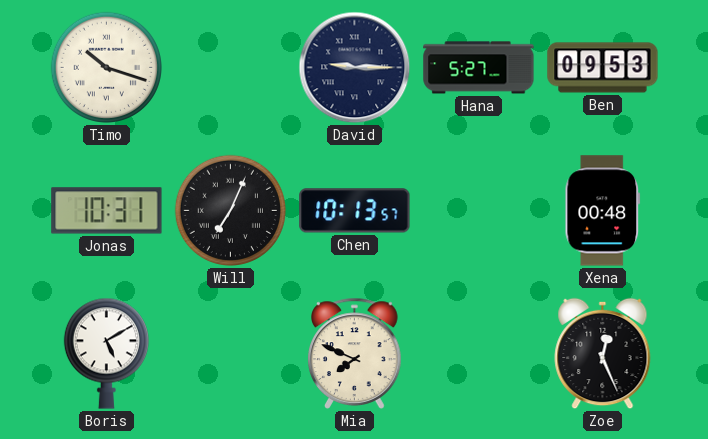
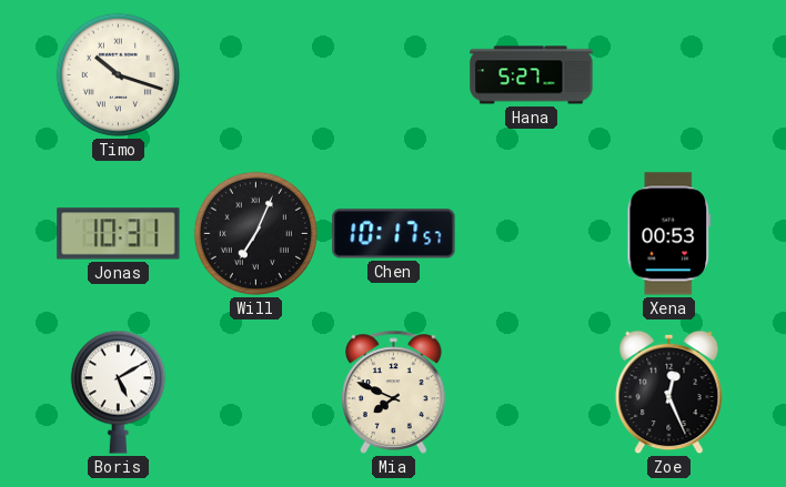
David: 9:15 -> none (355, 68)
Ben: 09:53 -> none (603, 68)
Chen: 10:13 -> 10:17 (394, 234)
Xena: 00:48 -> 00:53 (669, 234)
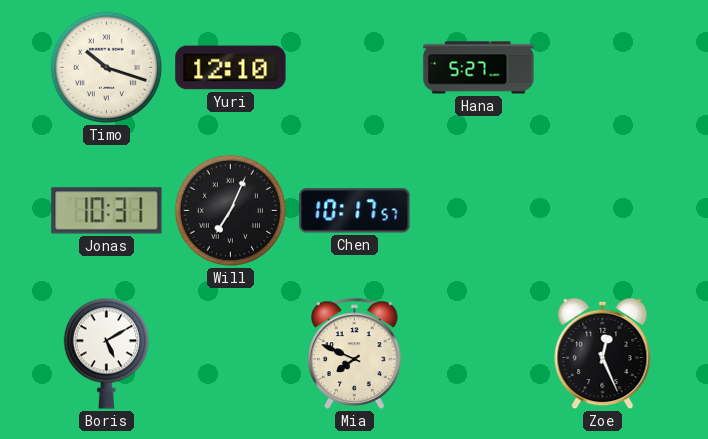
Yuri: none -> 12:10 (231, 68)
Xena: 00:53 -> none (669, 234)
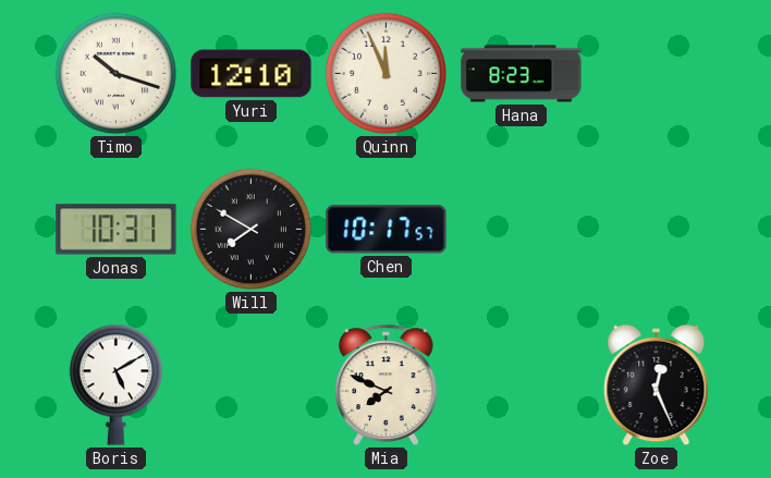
Quinn: none -> 11:56 (385, 73)
Hana: 5:27 -> 8:23 (522, 74)
Will: 7:04 -> 7:50 (250, 229)
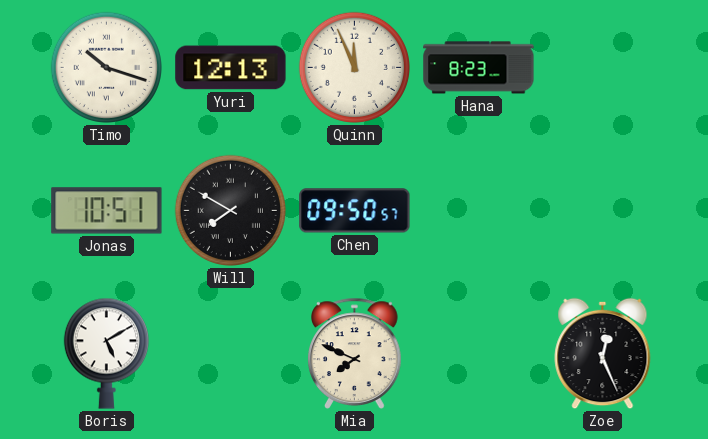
Yuri: 12:10 -> 12:13 (231, 68)
Jonas: 10:31 -> 10:51 (107, 211)
Chen: 10:17 -> 09:50 (355, 211)
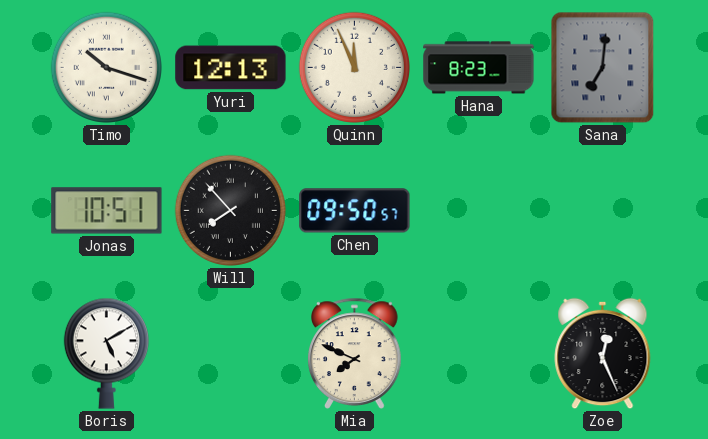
Sana: none -> 7:01 (603, 68)
Will: 7:50 -> 7:53 (230, 210)
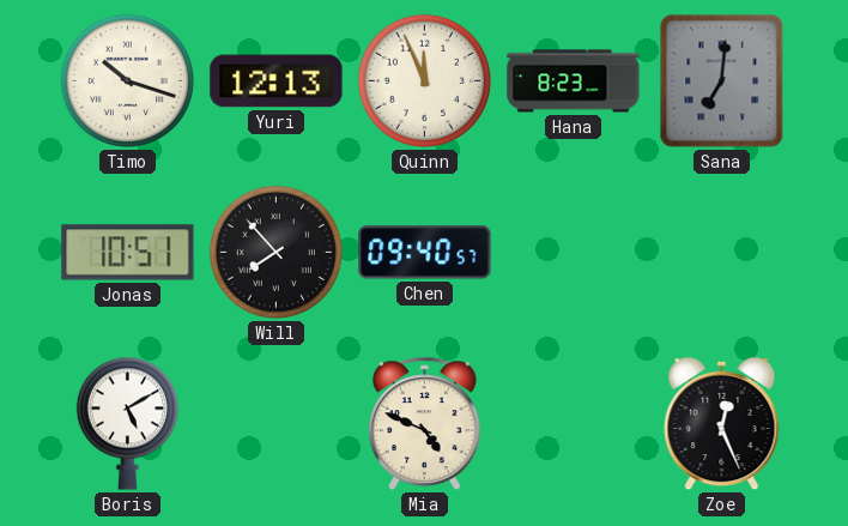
Chen: 09:50 -> 09:40 (425, 253)
Mia: 7:49 -> 4:49 (425, 423)
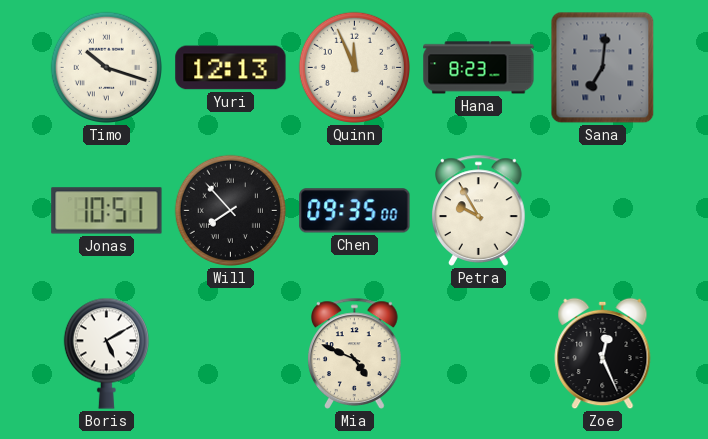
Chen: 09:40 -> 09:35 (355, 211)
Petra: none -> 9:55 (479, 210)
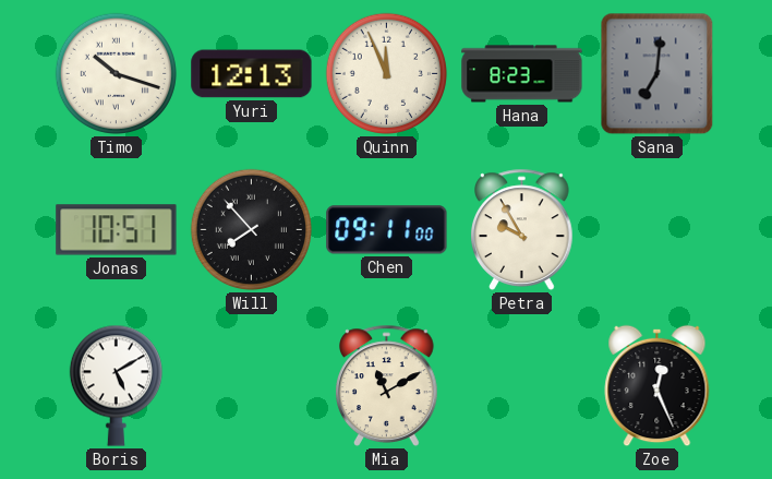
Chen: 09:35 -> 09:11 (387, 230)
Mia: 4:49 -> 11:10 (387, 385)
